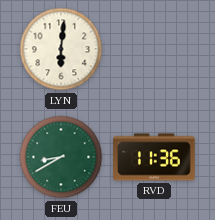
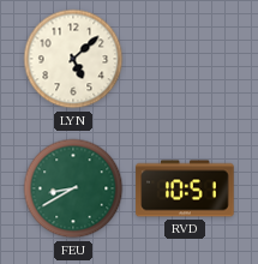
LYN: 6:01 -> 5:08 (73, 59)
RVD: 11:36 -> 10:51 (185, 188)
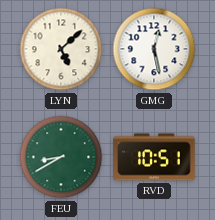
GMG: none -> 12:28 (154, 49)
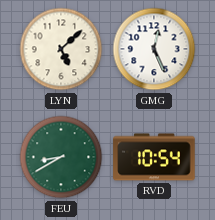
GMG: 12:28 -> 12:26 (154, 49)
RVD: 10:51 -> 10:54 (154, 157)
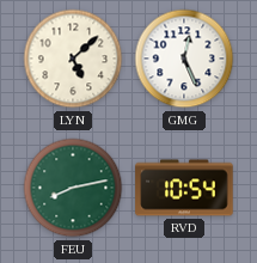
FEU: 8:40 -> 8:13 (73, 188)
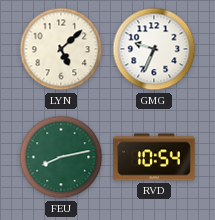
GMG: 12:26 -> 9:34 (154, 49)
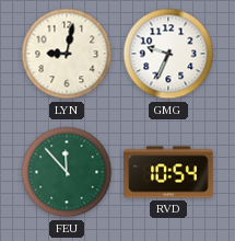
LYN: 5:08 -> 9:02 (67, 54)
FEU: 8:13 -> 11:53 (67, 172)
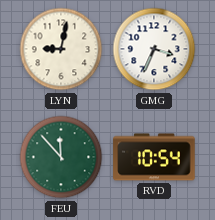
GMG: 9:34 -> 3:34 (154, 49)
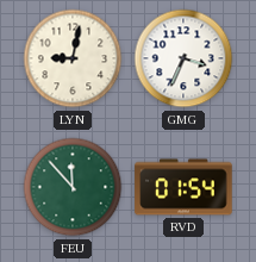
RVD: 10:54 -> 01:54 (183, 187)
